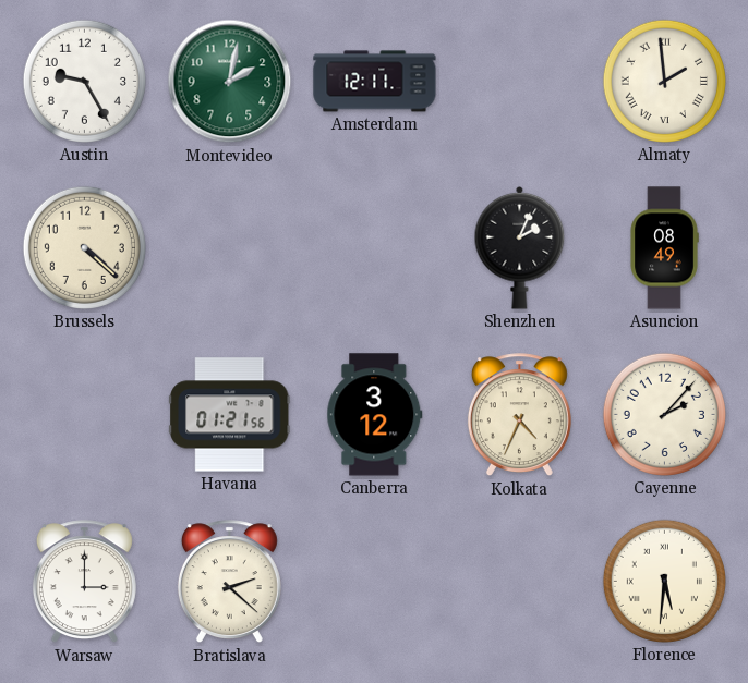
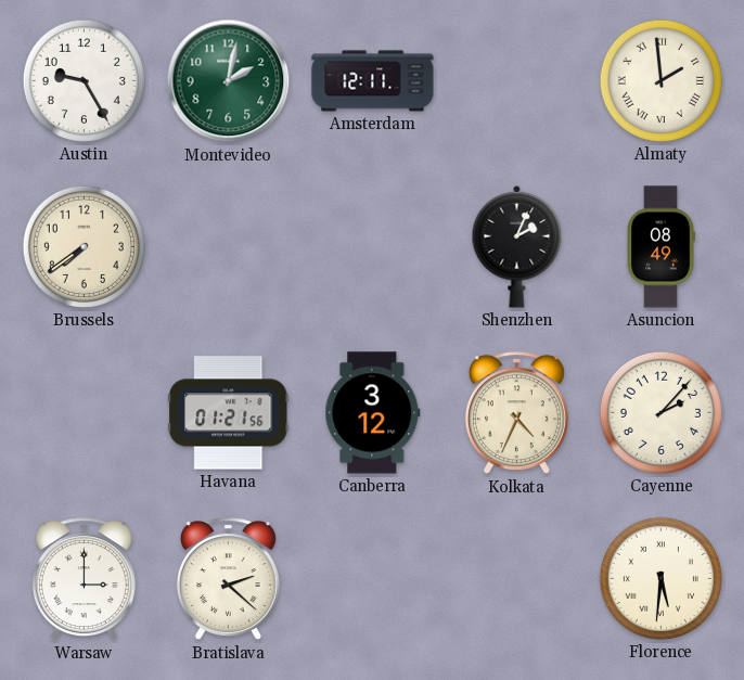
Brussels: 4:22 -> 7:39 (84, 246)
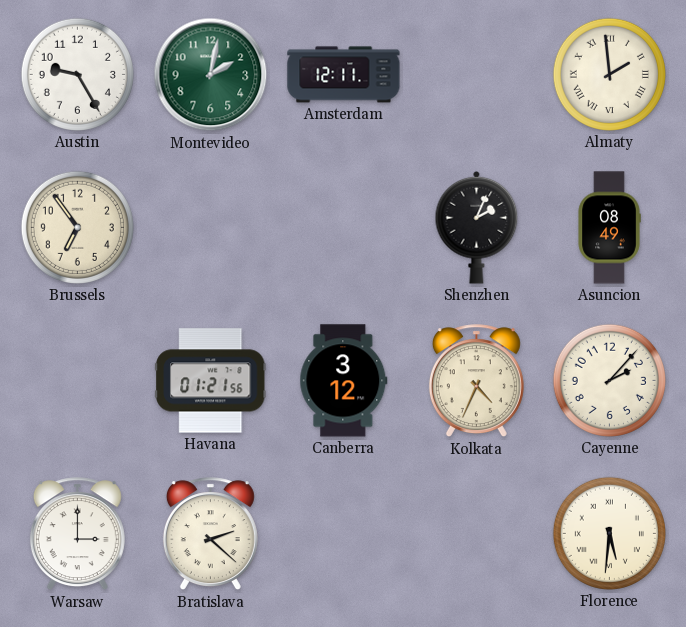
Brussels: 7:39 -> 6:54 (77, 227)
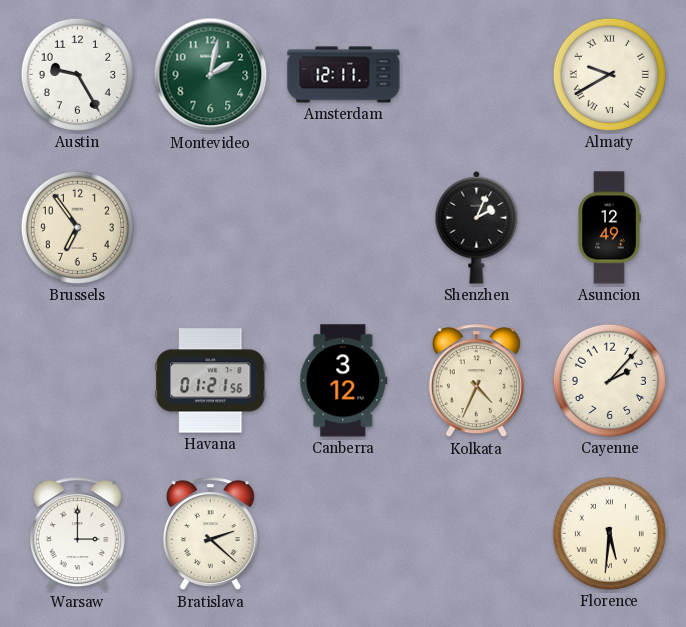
Almaty: 1:59 -> 9:40 (609, 74)
Asuncion: 08:49 -> 12:49 (609, 228)
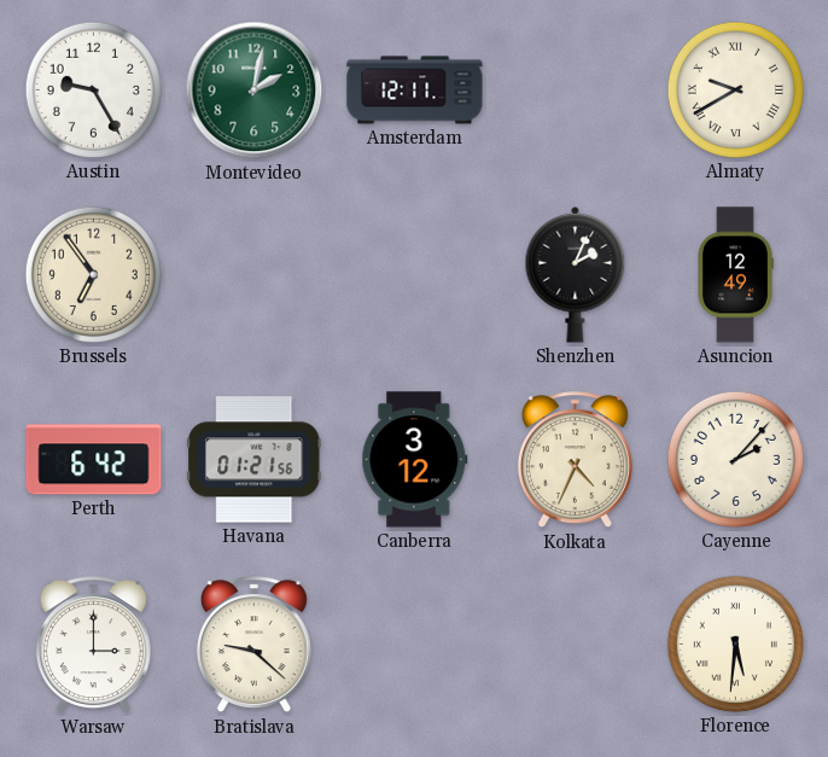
Perth: none -> 6:42 (94, 460)
Bratislava: 2:22 -> 9:22 (253, 645)
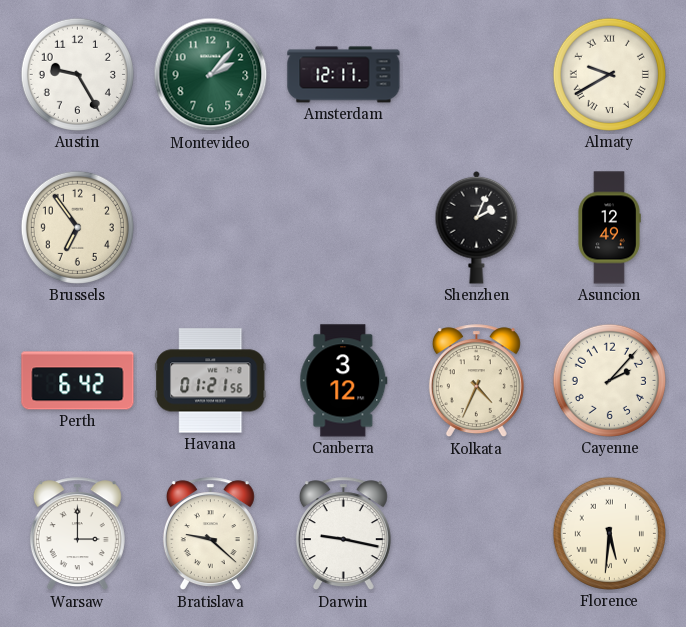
Montevideo: 2:02 -> 2:07 (211, 75)
Darwin: none -> 9:17 (343, 534)
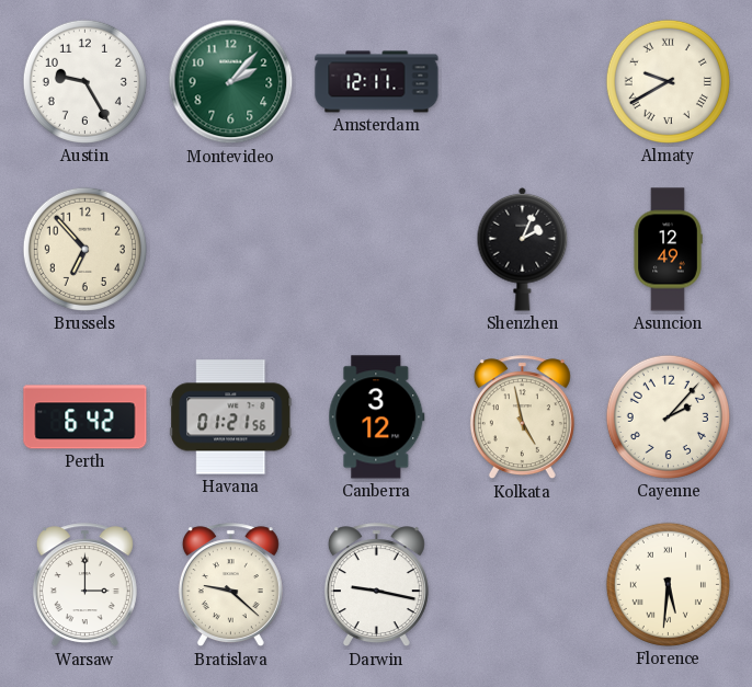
Brussels: 6:54 -> 6:53 (84, 249)
Kolkata: 4:34 -> 4:58 (522, 417)
